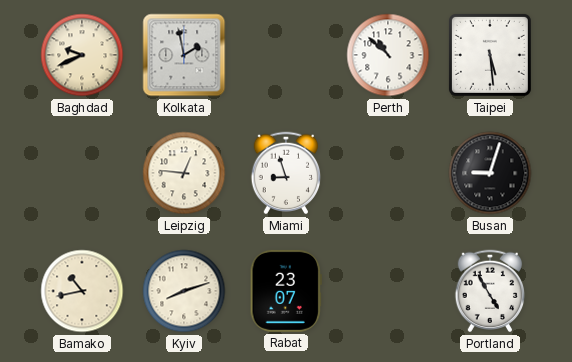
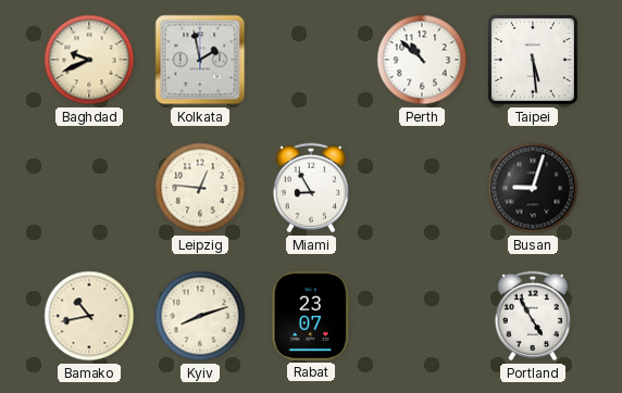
Miami: 8:57 -> 8:55 (311, 188)
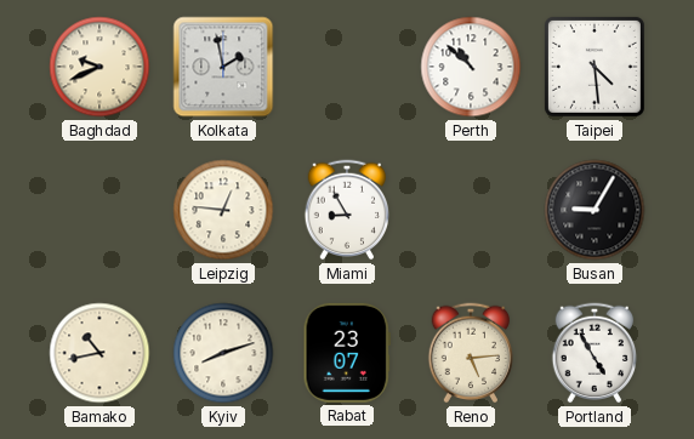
Taipei: 5:29 -> 4:29 (595, 67)
Busan: 9:03 -> 9:05 (595, 210)
Reno: none -> 5:14 (471, 353)
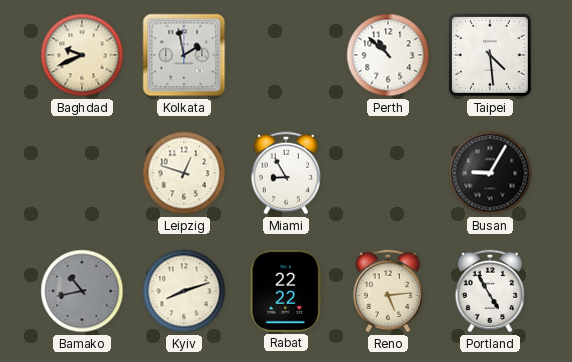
Leipzig: 12:46 -> 12:48 (184, 173)
Bamako dial: cream -> grey (82, 291)
Rabat: 23:07 -> 22:22 (286, 291)
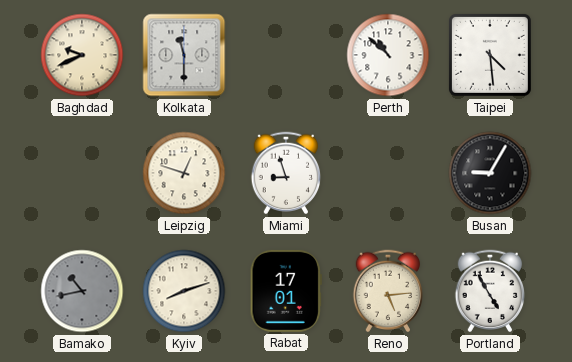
Kolkata: 1:58 -> 11:30 (184, 55)
Miami: 8:55 -> 8:57 (286, 173)
Rabat: 22:22 -> 17:01 (286, 291)
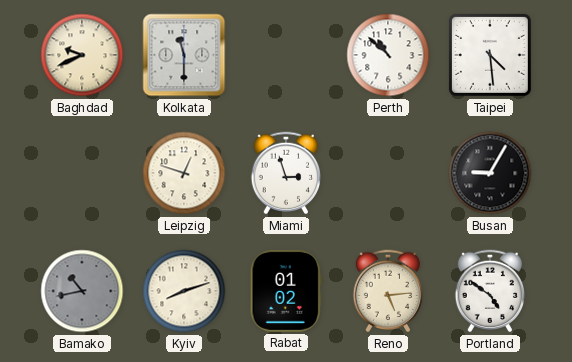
Miami: 8:57 -> 2:57 (286, 173)
Rabat: 17:01 -> 01:02 (286, 291)
Portland: 4:55 -> 4:51 (490, 291)
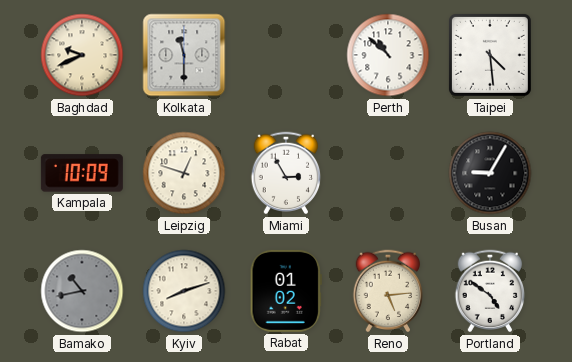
Kampala: none -> 10:09 (82, 173)
Miami: 2:57 -> 2:55 (286, 173)
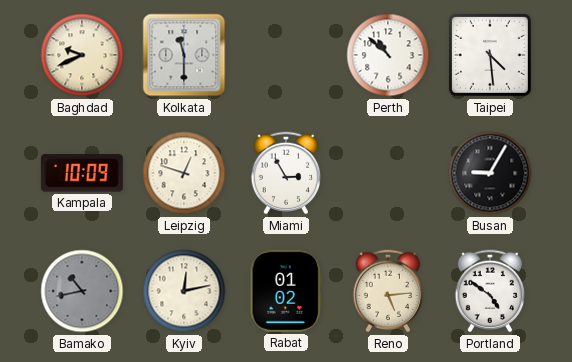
Kyiv: 8:12 -> 12:13 (184, 291)
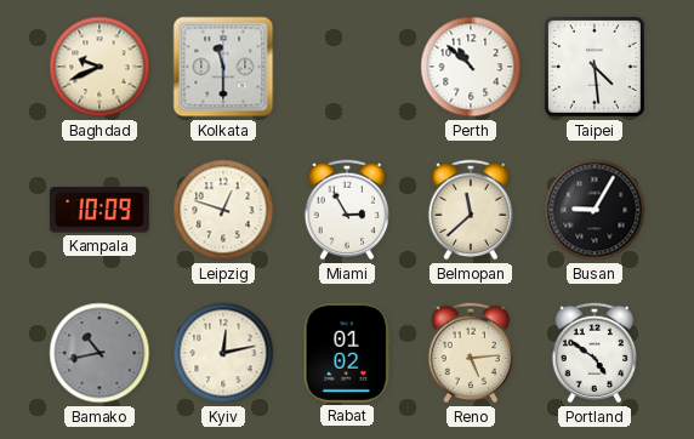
Belmopan: none -> 11:38 (471, 210)
